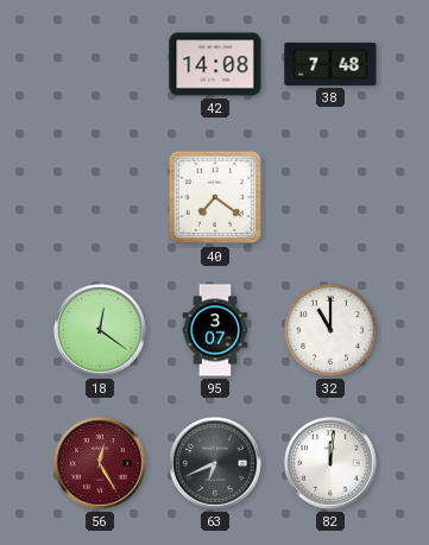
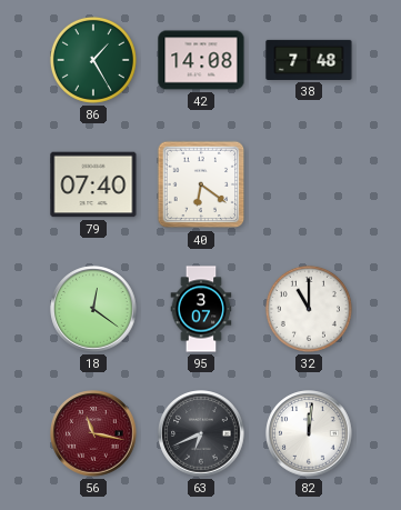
86: none -> 1:25 (93, 60)
79: none -> 07:40 (93, 184)
40: 7:21 -> 6:21 (201, 184)
56: 12:25 -> 11:17 (93, 433)
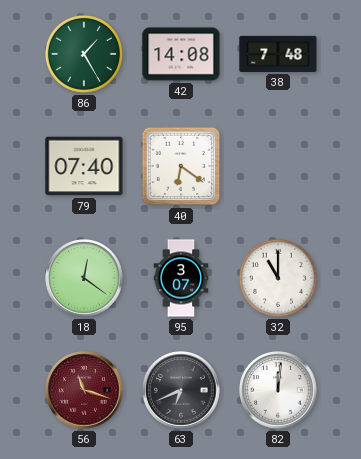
56: 11:17 -> 11:18 (84, 390)
